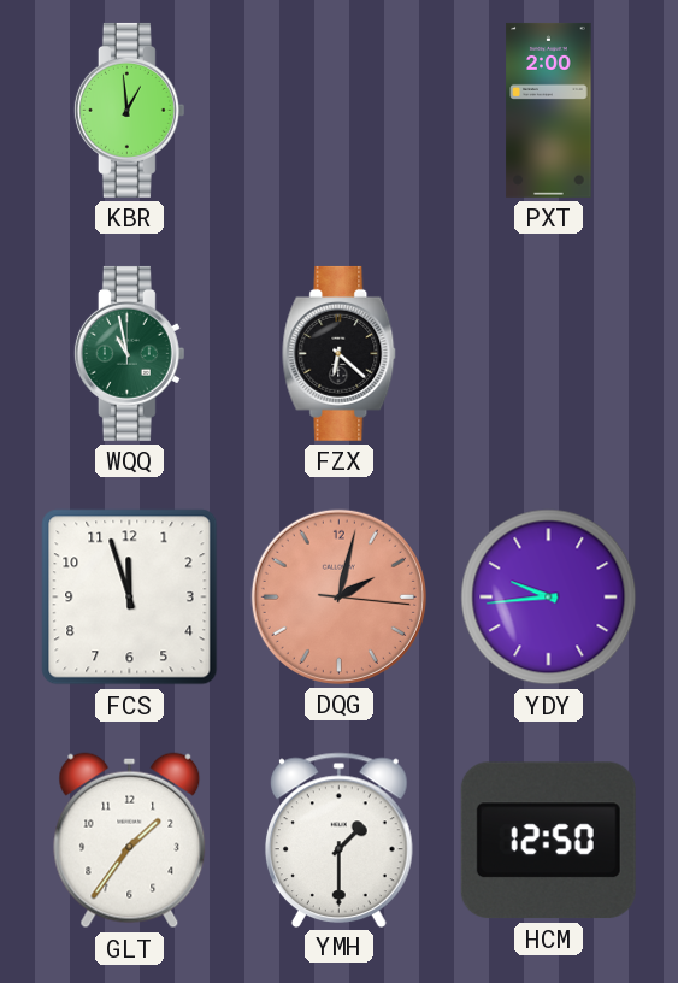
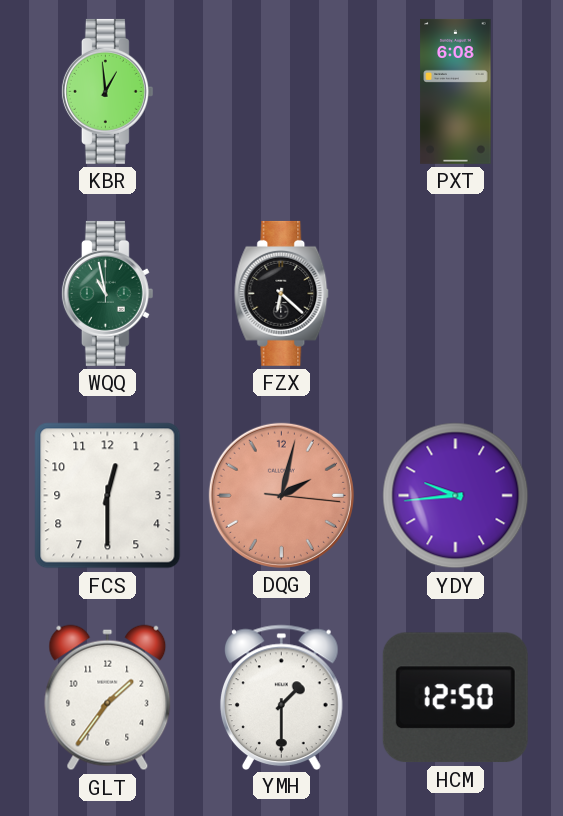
PXT: 2:00 -> 6:08 (456, 91)
FCS: 11:57 -> 12:30 (108, 496)
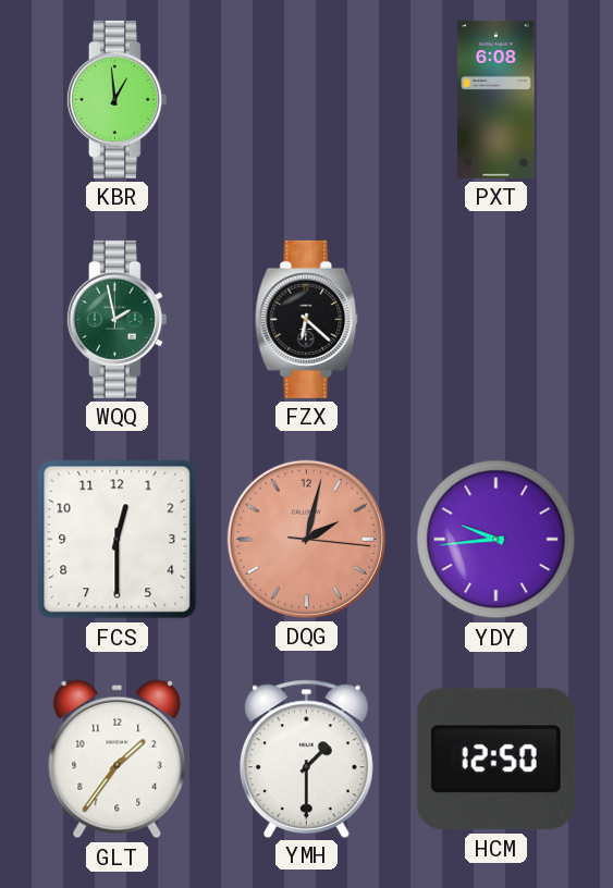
WQQ: 10:58 -> 1:58 (117, 319)
